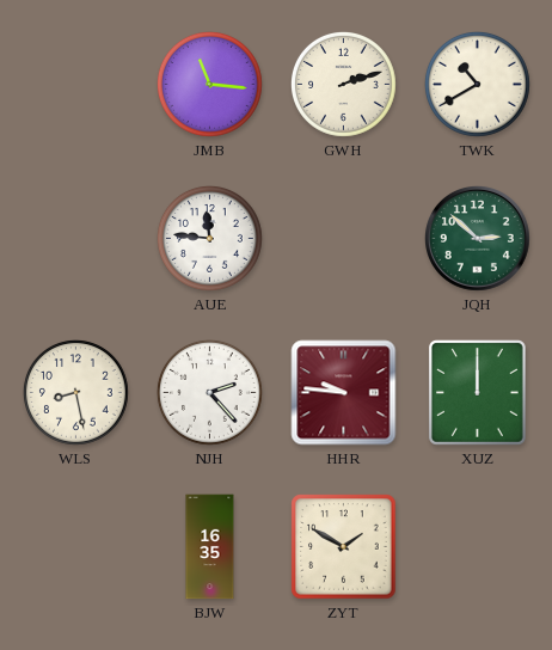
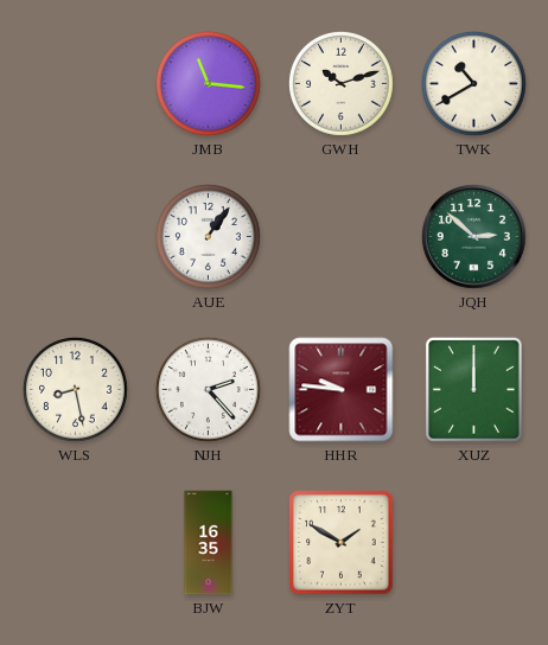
GWH: 2:12 -> 10:12 (342, 84)
AUE: 11:46 -> 1:06 (209, 237)
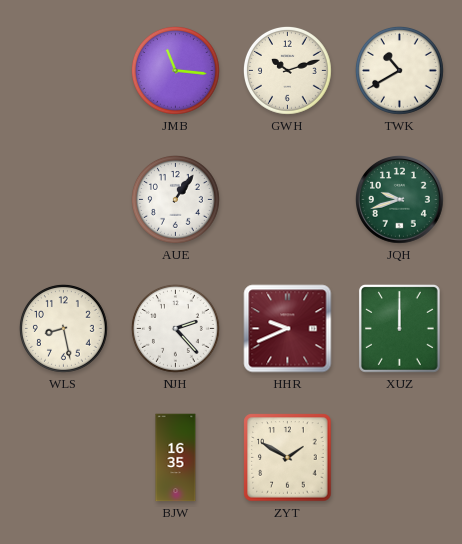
JQH: 2:52 -> 9:42 (400, 200)
HHR: 9:46 -> 9:41 (288, 329)
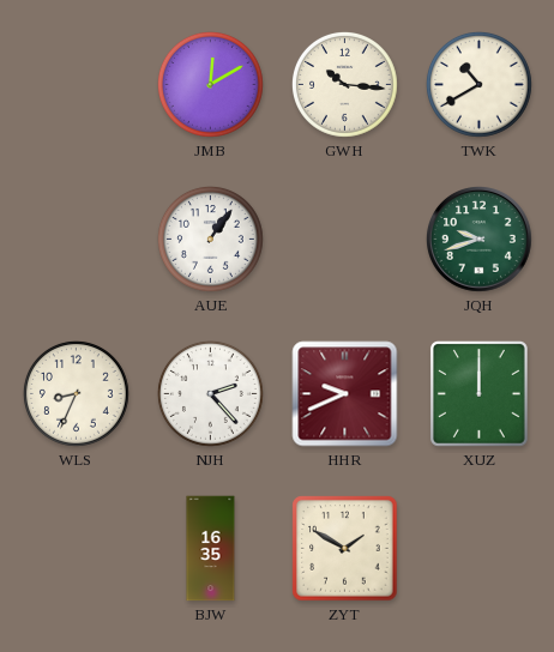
JMB: 11:16 -> 12:10 (211, 85)
GWH: 10:12 -> 10:16 (345, 85)
WLS: 8:28 -> 8:34 (77, 394)
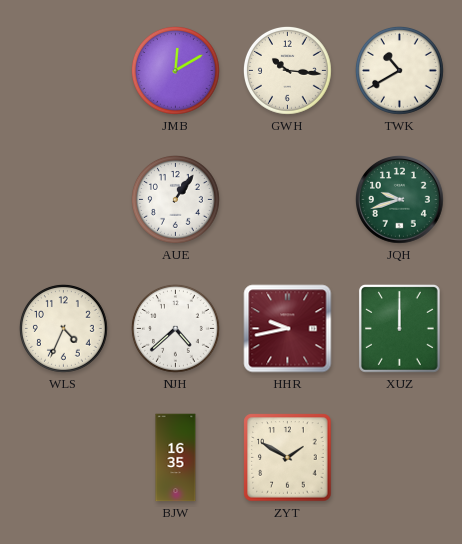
WLS: 8:34 -> 4:34 (64, 329)
NJH: 2:23 -> 4:38 (176, 329)
HHR: 9:41 -> 9:43 (288, 329)
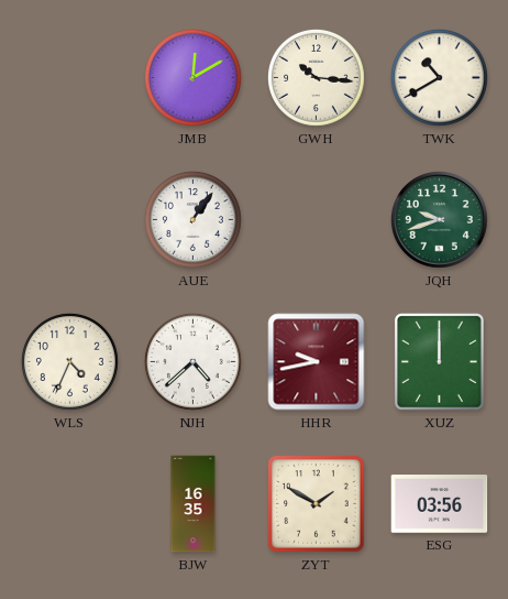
ESG: none -> 03:56 (440, 504)
